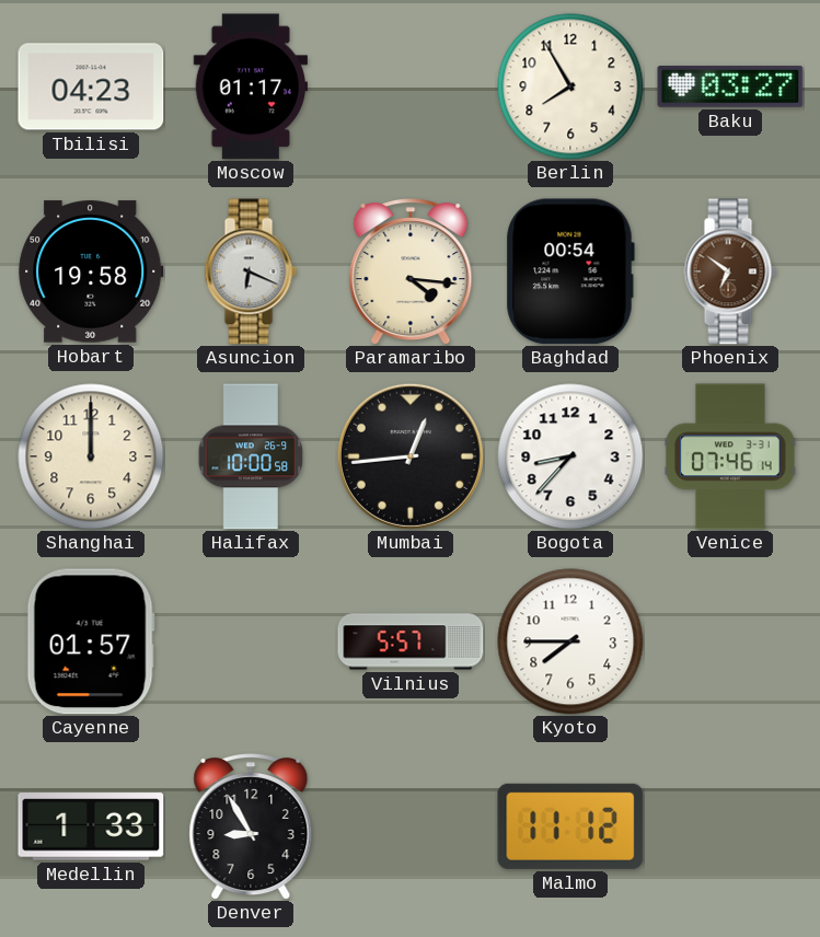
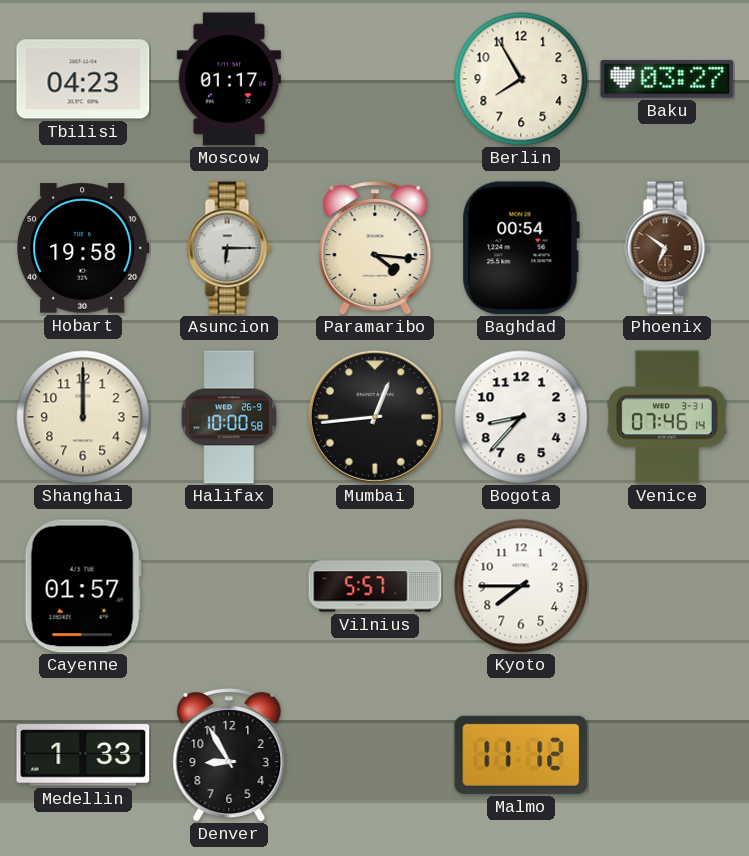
Asuncion: 6:19 -> 6:15 (229, 248)
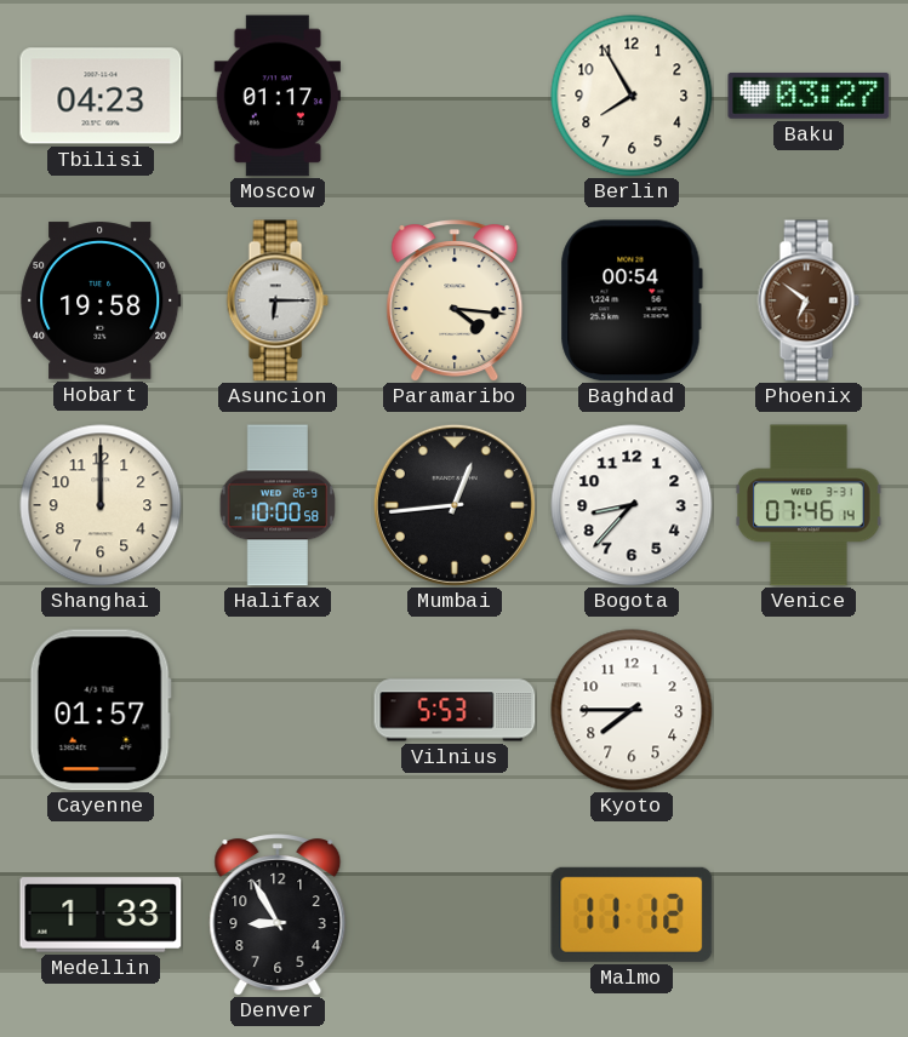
Vilnius: 5:57 -> 5:53 (455, 710)
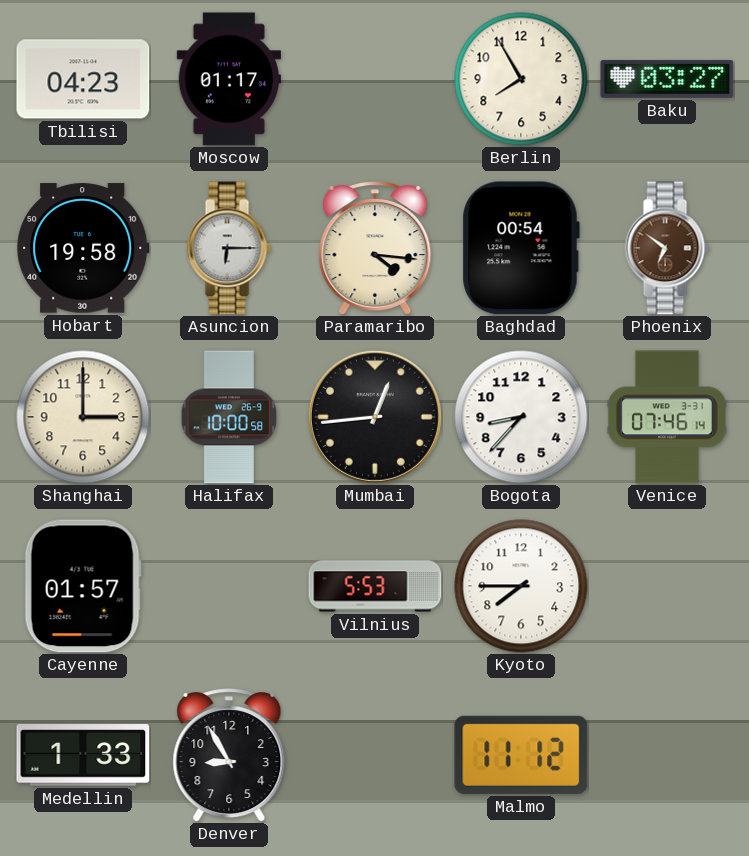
Shanghai: 12:00 -> 3:00 (83, 417)
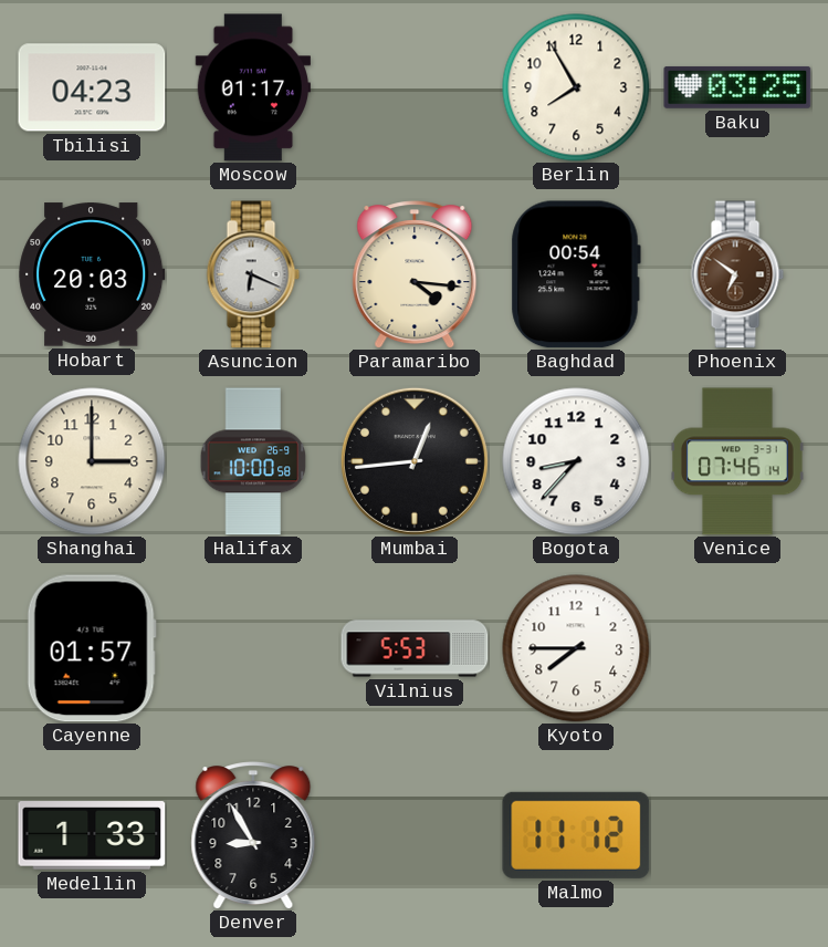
Baku: 03:27 -> 03:25 (737, 87)
Hobart: 19:58 -> 20:03 (92, 274)
Asuncion: 6:15 -> 6:19 (253, 274)
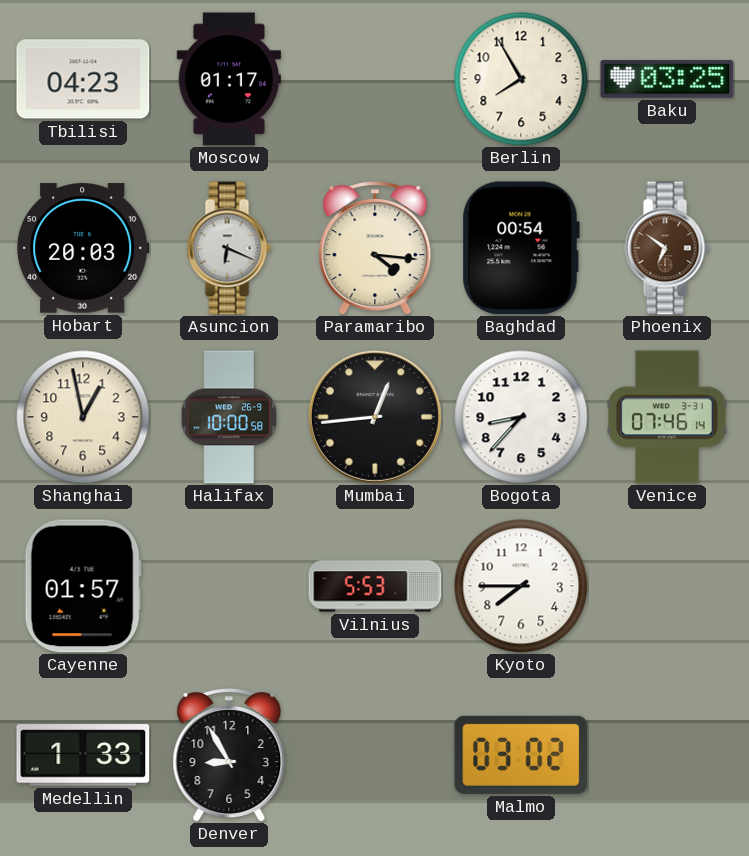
Shanghai: 3:00 -> 12:58 (83, 417)
Malmo: 11:12 -> 03:02 (521, 755)
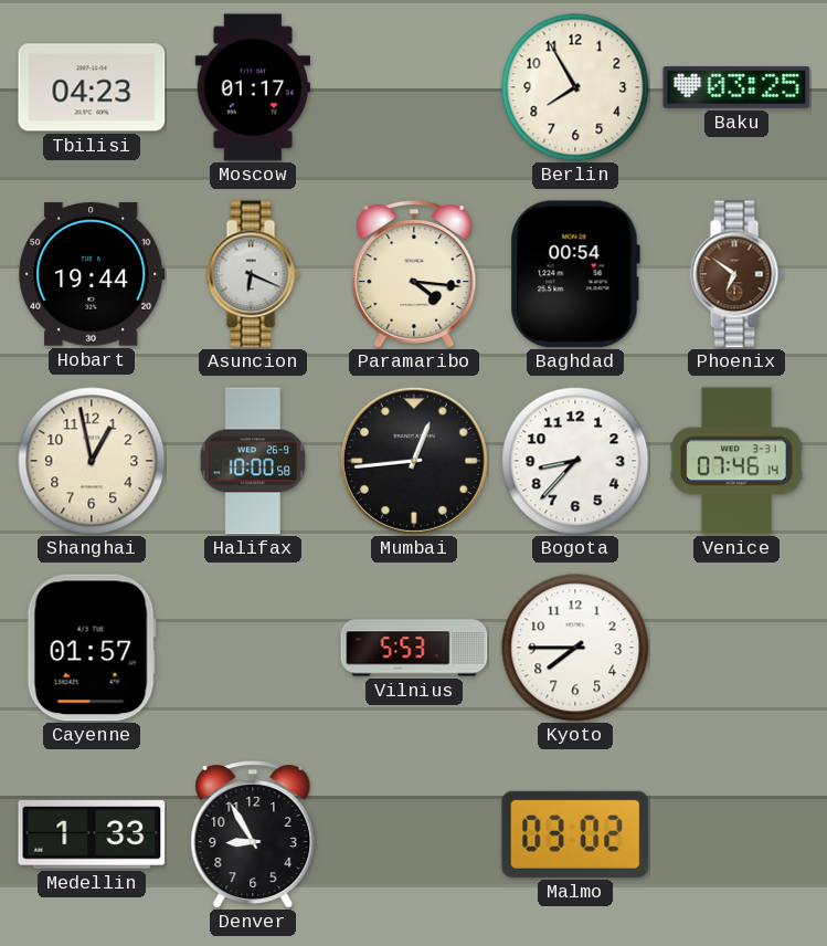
Hobart: 20:03 -> 19:44 (92, 274)
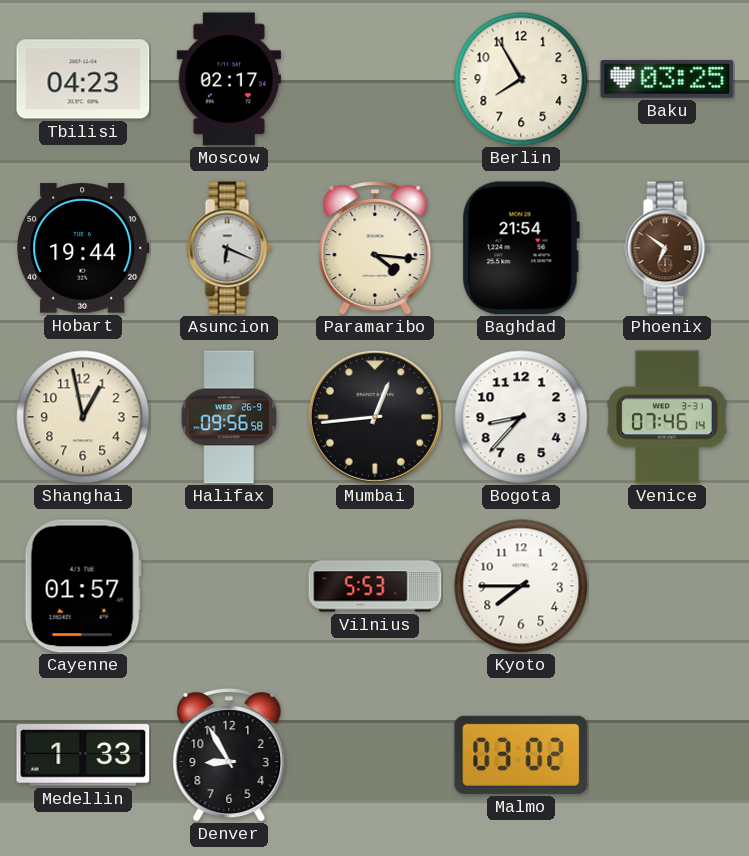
Moscow: 01:17 -> 02:17 (228, 79)
Baghdad: 00:54 -> 21:54 (521, 248)
Halifax: 10:00 -> 09:56 (229, 417)
